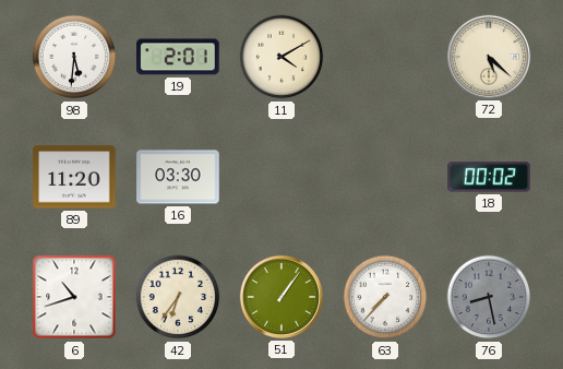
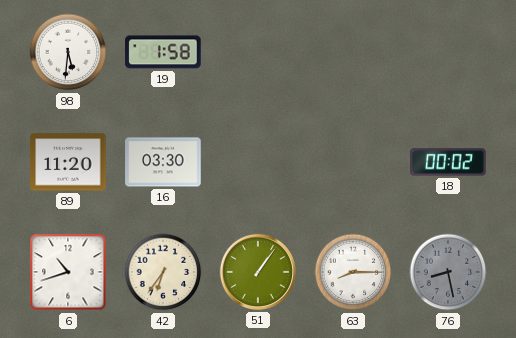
19: 2:01 -> 1:58 (163, 52)
11: 4:10 -> none (281, 57)
72: 5:22 -> none (489, 57)
63: 7:37 -> 8:15 (353, 272)
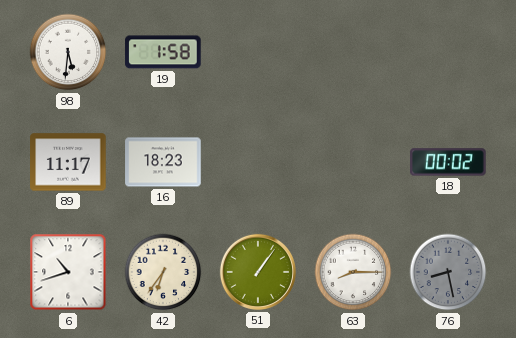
89: 11:20 -> 11:17 (68, 162)
16: 03:30 -> 18:23 (163, 162)
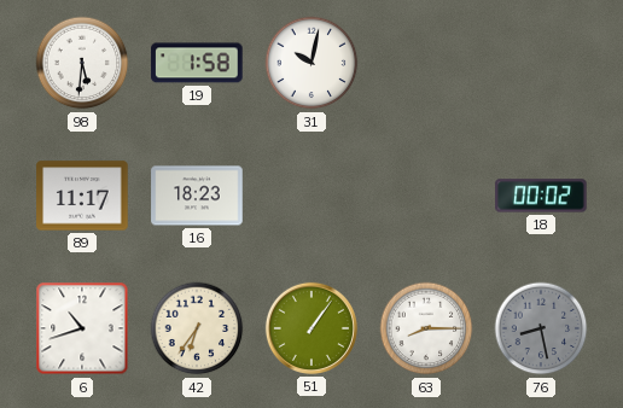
31: none -> 10:02 (311, 63)
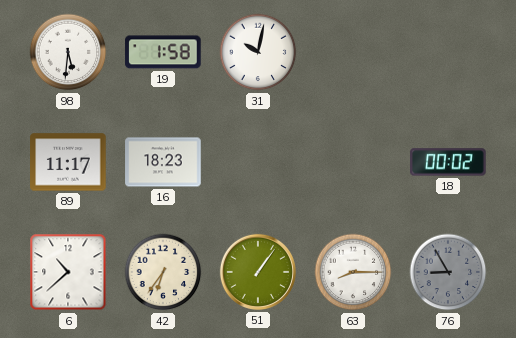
6: 10:42 -> 10:38 (68, 272)
76: 8:28 -> 8:55 (448, 272)
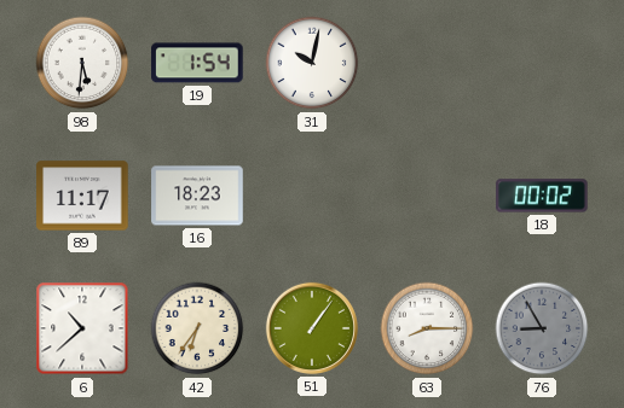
19: 1:58 -> 1:54 (197, 63)
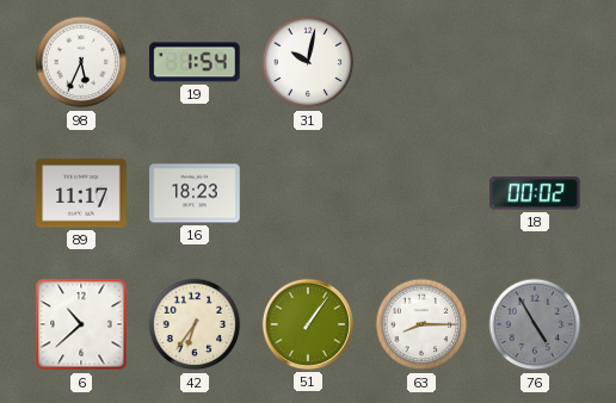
98: 5:31 -> 5:34 (81, 62)
76: 8:55 -> 4:55 (535, 324)
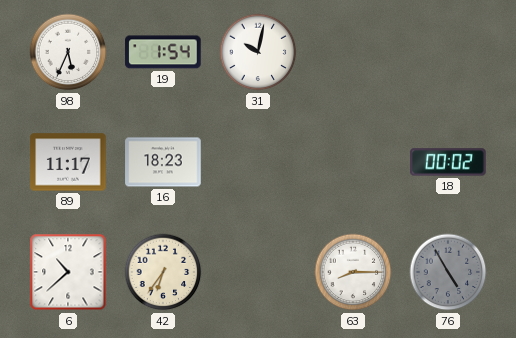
51: 1:06 -> none (308, 324)
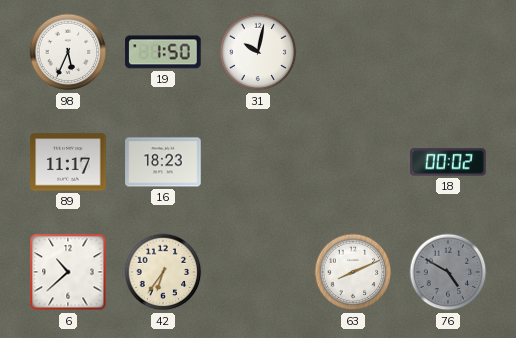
19: 1:54 -> 1:50 (163, 52)
63: 8:15 -> 8:11 (353, 272)
76: 4:55 -> 4:50 (448, 272)
